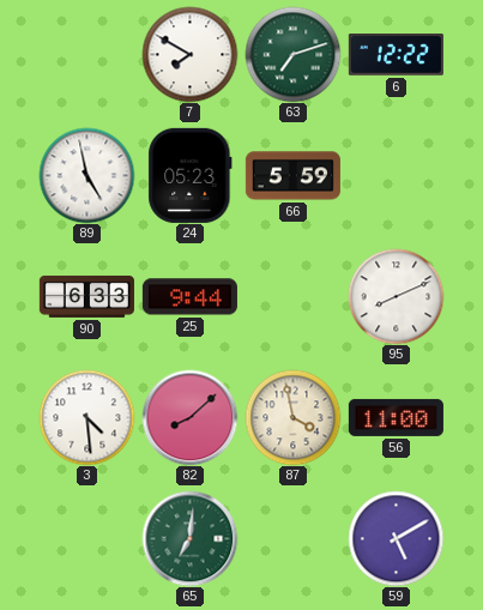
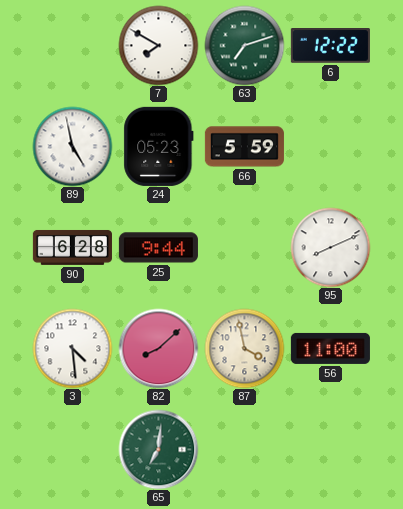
90: 6:33 -> 6:28 (72, 247)
59: 5:10 -> none (396, 538)
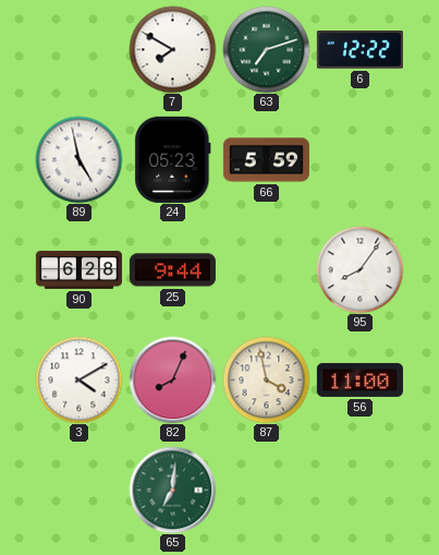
95: 8:11 -> 8:06 (359, 269)
3: 4:29 -> 4:10 (78, 379)
82: 8:08 -> 8:04 (172, 379)
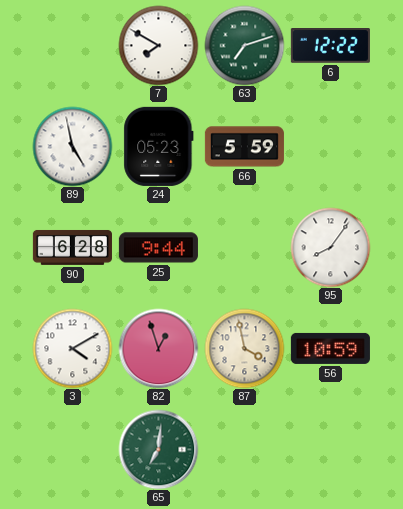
82: 8:04 -> 12:57 (158, 348)
56: 11:00 -> 10:59 (330, 348)
